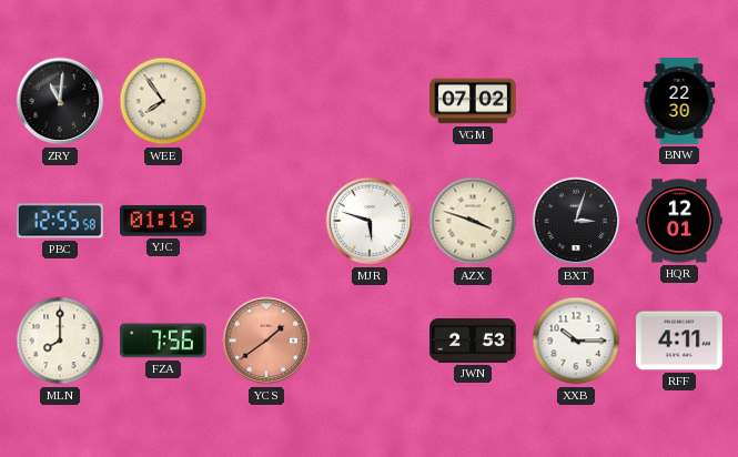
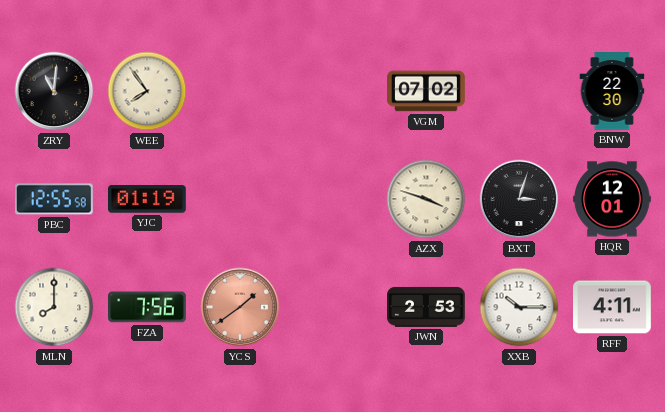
MJR: 5:48 -> none (370, 221)
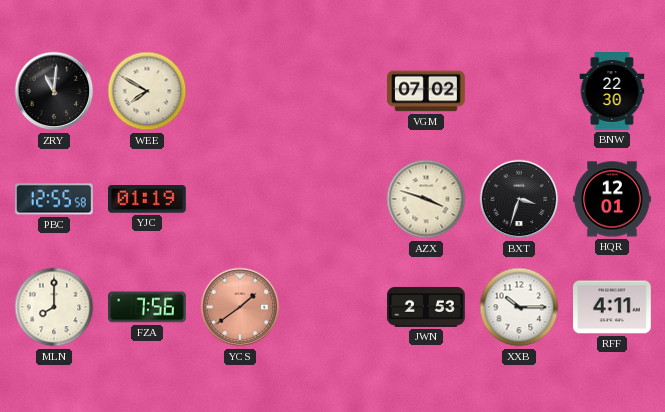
WEE: 7:54 -> 7:50 (147, 91)
BXT: 3:03 -> 3:33 (519, 199)
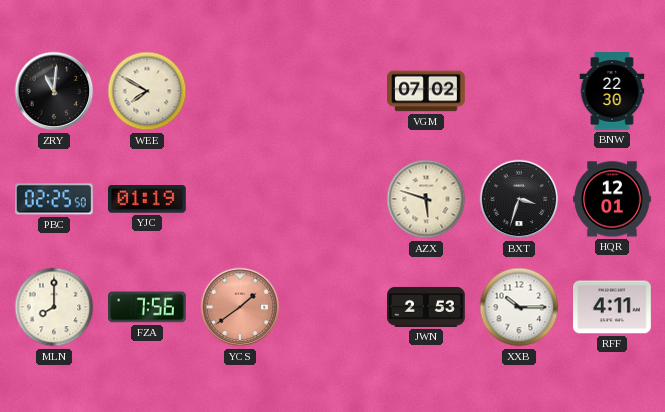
PBC: 12:55 -> 02:25 (55, 199)
AZX: 3:48 -> 5:48 (426, 199)
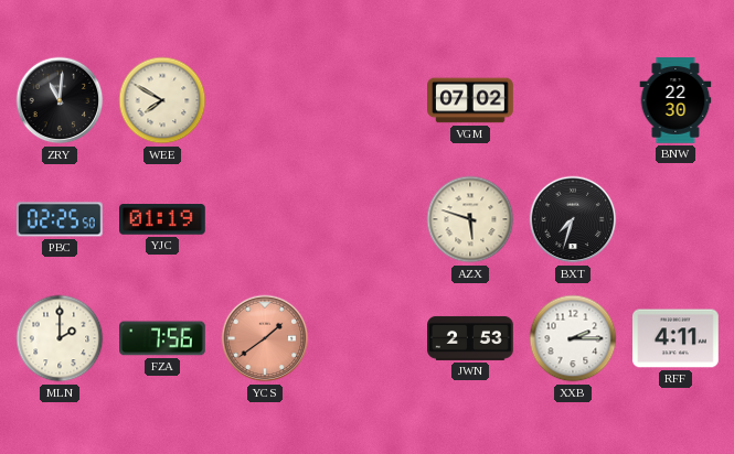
BXT: 3:33 -> 7:33 (573, 219)
HQR: 12:01 -> none (612, 199)
MLN: 8:00 -> 2:00 (60, 338)
XXB: 10:15 -> 2:15 (573, 338)
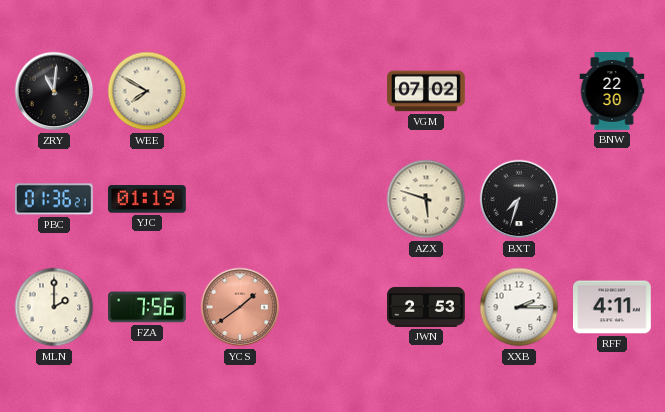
PBC: 02:25 -> 01:36 (55, 199)
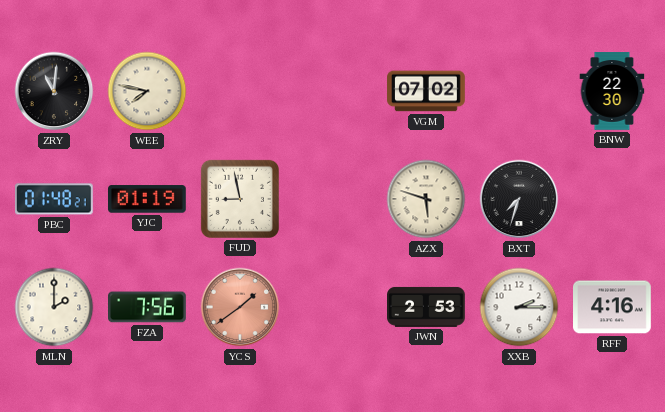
WEE: 7:50 -> 7:47 (147, 91)
PBC: 01:36 -> 01:48 (55, 199)
FUD: none -> 8:58 (240, 199)
RFF: 4:11 -> 4:16 (613, 307)
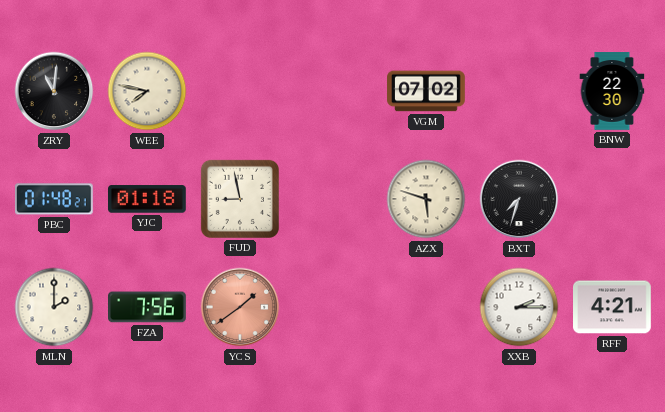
YJC: 01:19 -> 01:18 (148, 199)
JWN: 2:53 -> none (427, 307)
RFF: 4:16 -> 4:21 (613, 307)
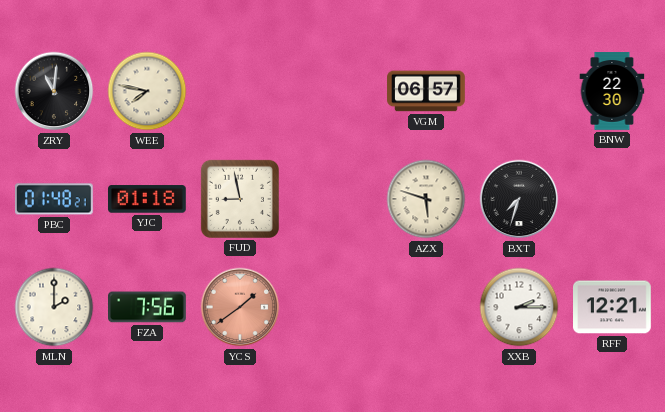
VGM: 07:02 -> 06:57 (426, 91)
RFF: 4:21 -> 12:21 (613, 307)
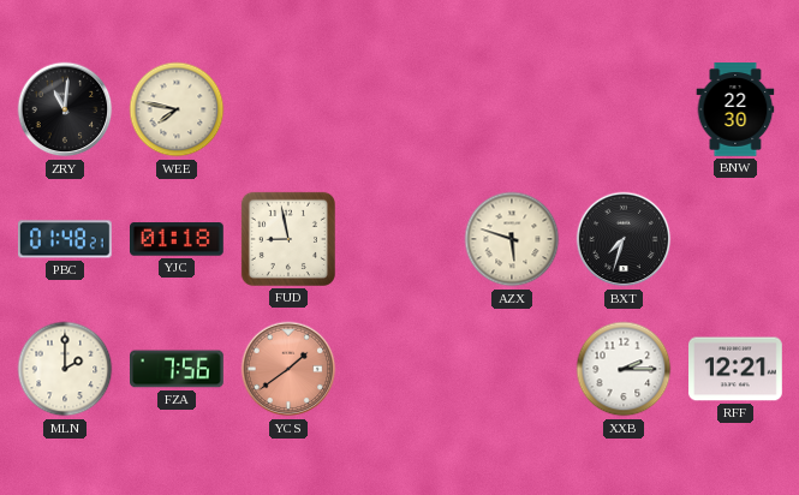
VGM: 06:57 -> none (426, 91)
